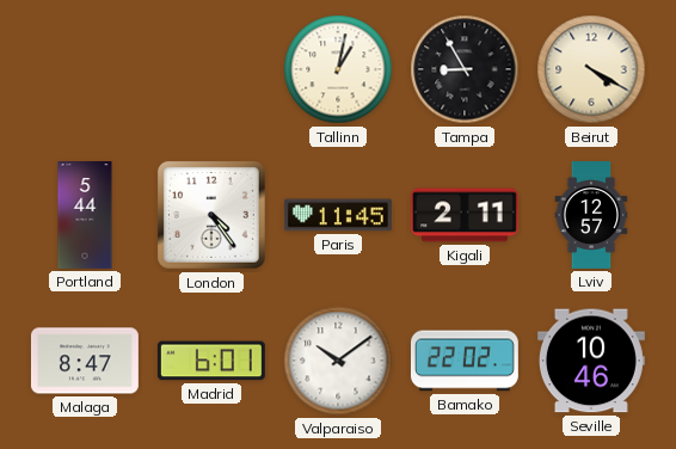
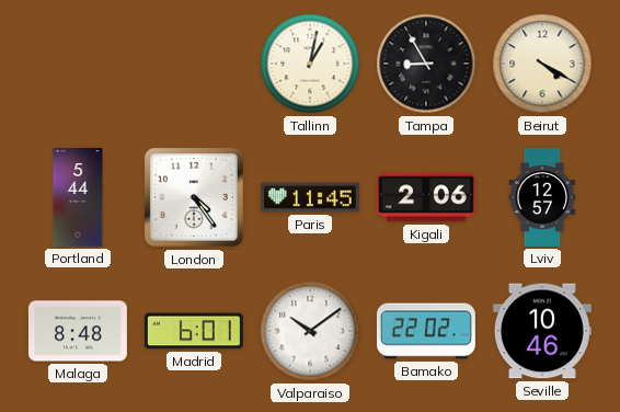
Kigali: 2:11 -> 2:06 (426, 197)
Malaga: 8:47 -> 8:48 (78, 331)
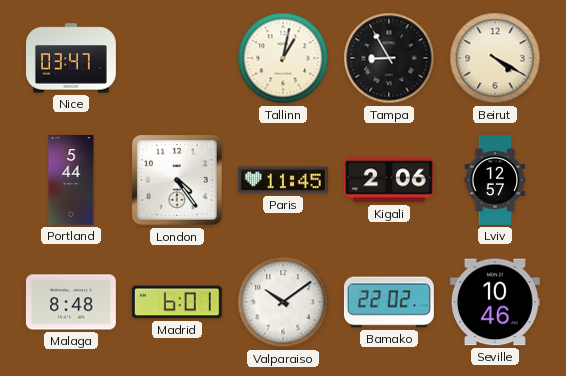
Nice: none -> 03:47 (72, 58)
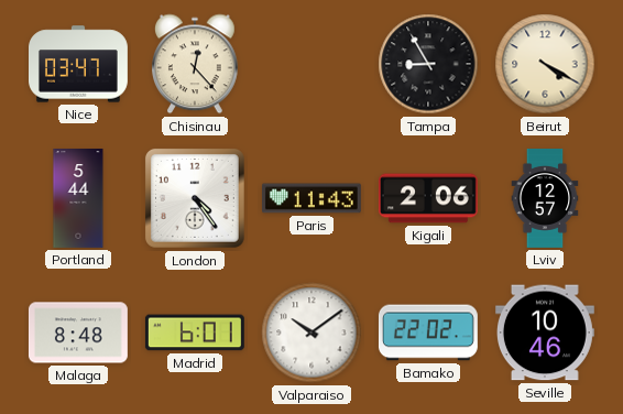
Chisinau: none -> 12:23 (196, 64)
Tallinn: 1:02 -> none (283, 58)
Paris: 11:45 -> 11:43 (311, 198)
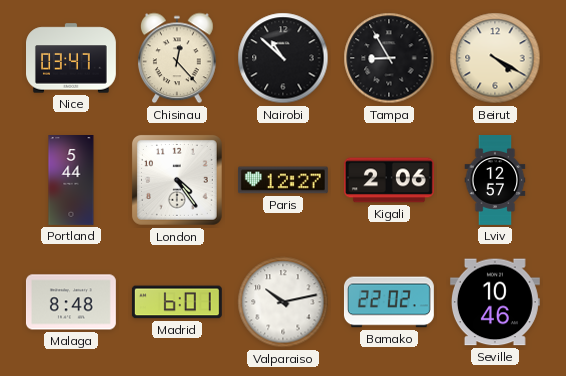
Nairobi: none -> 10:52 (283, 58)
Paris: 11:43 -> 12:27 (283, 180)
Valparaiso: 10:09 -> 10:13 (283, 302)
